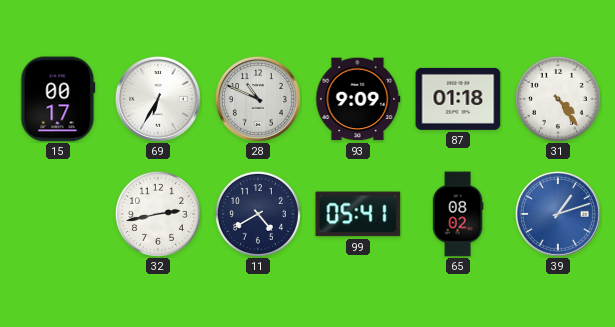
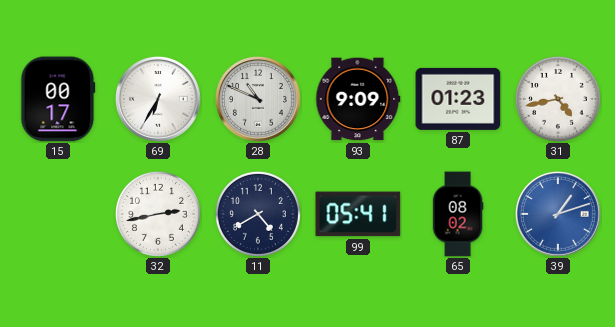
87: 01:18 -> 01:23 (458, 99)
31: 4:24 -> 4:43 (558, 99)
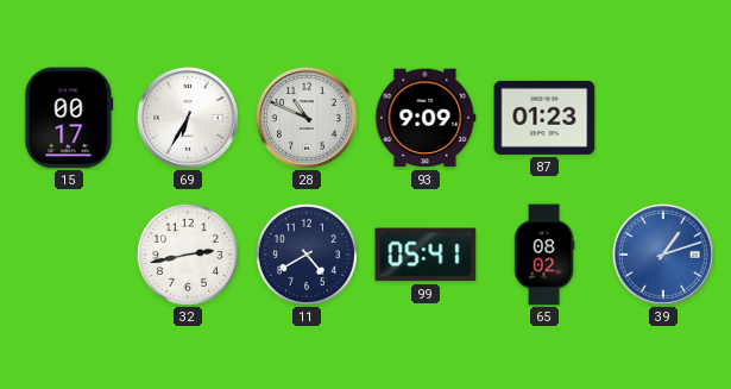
31: 4:43 -> none (558, 99)
